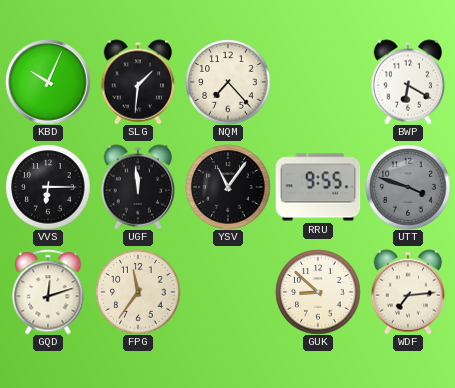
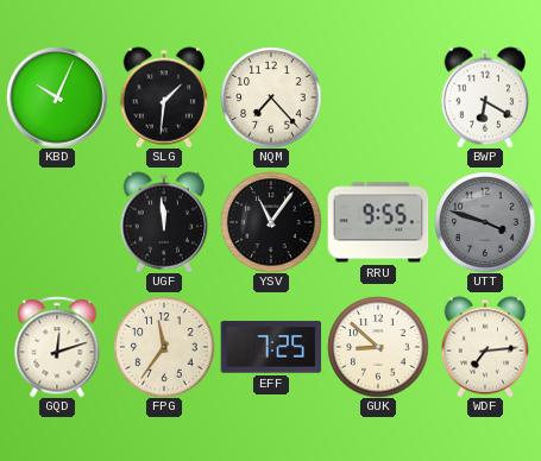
VVS: 6:15 -> none (48, 187)
EFF: none -> 7:25 (271, 347)
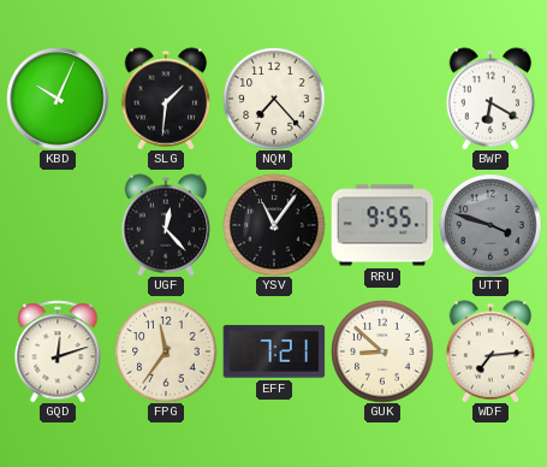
UGF: 11:59 -> 12:23 (166, 225)
EFF: 7:25 -> 7:21 (274, 351)
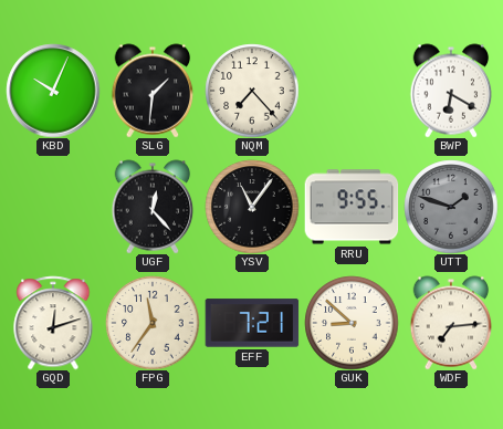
UTT: 3:48 -> 1:48 (451, 207)
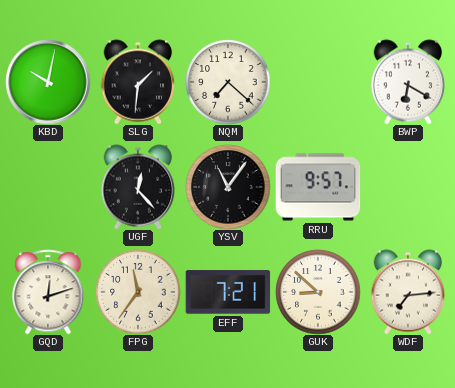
KBD: 10:04 -> 10:02 (48, 82)
NQM: 7:23 -> 7:22 (228, 82)
RRU: 9:55 -> 9:57 (318, 187)
UTT: 1:48 -> none (451, 207)
